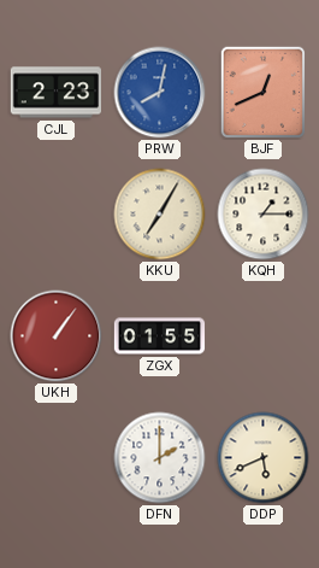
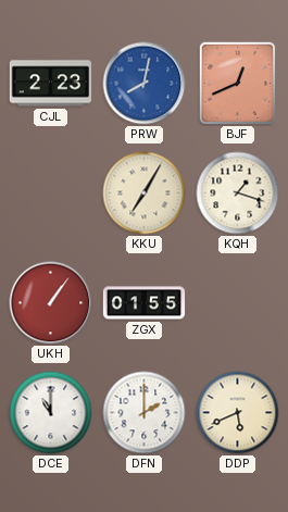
KQH: 1:15 -> 1:18 (238, 193)
DCE: none -> 11:00 (51, 413)
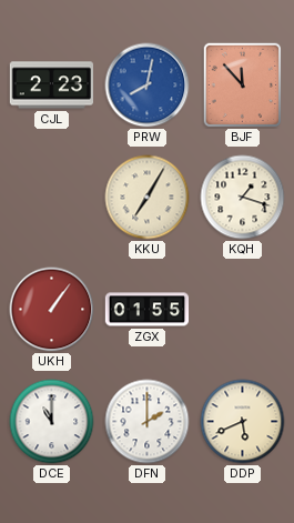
BJF: 12:41 -> 11:53 (243, 86)
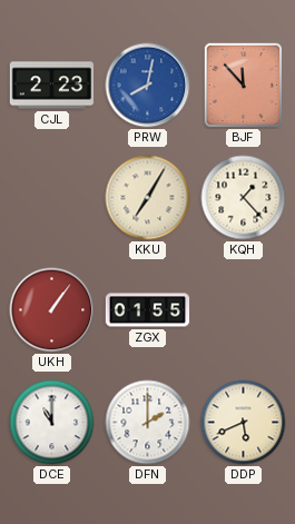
KQH: 1:18 -> 1:23 (244, 198)
